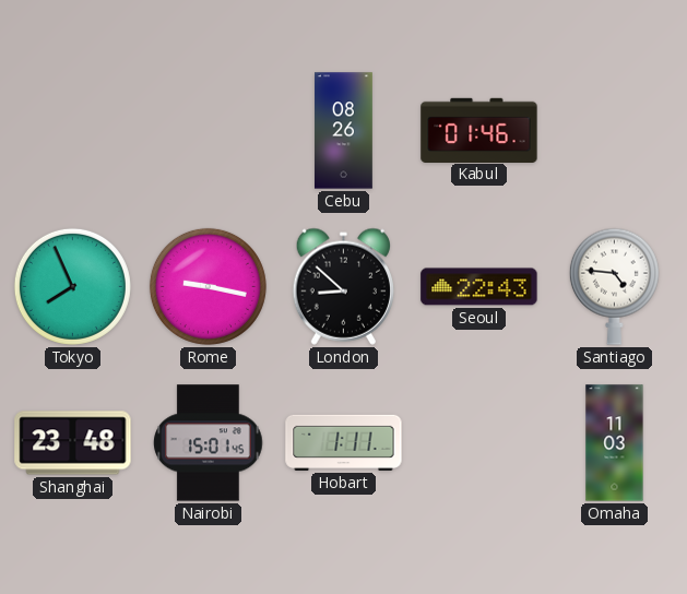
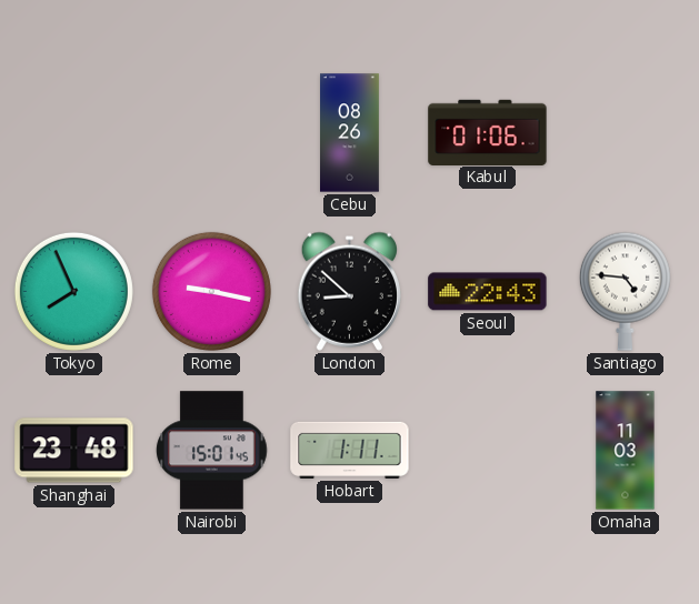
Kabul: 01:46 -> 01:06 (488, 132)
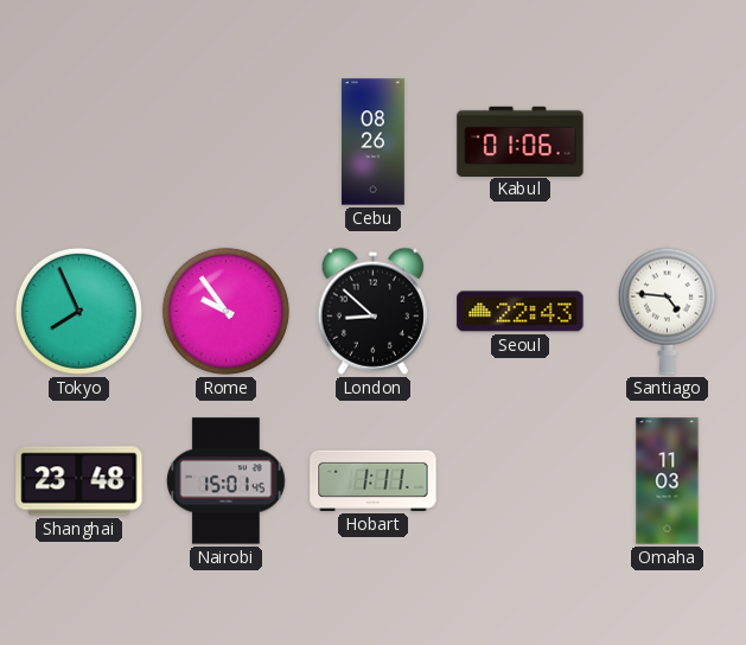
Rome: 9:17 -> 9:54 (225, 311)
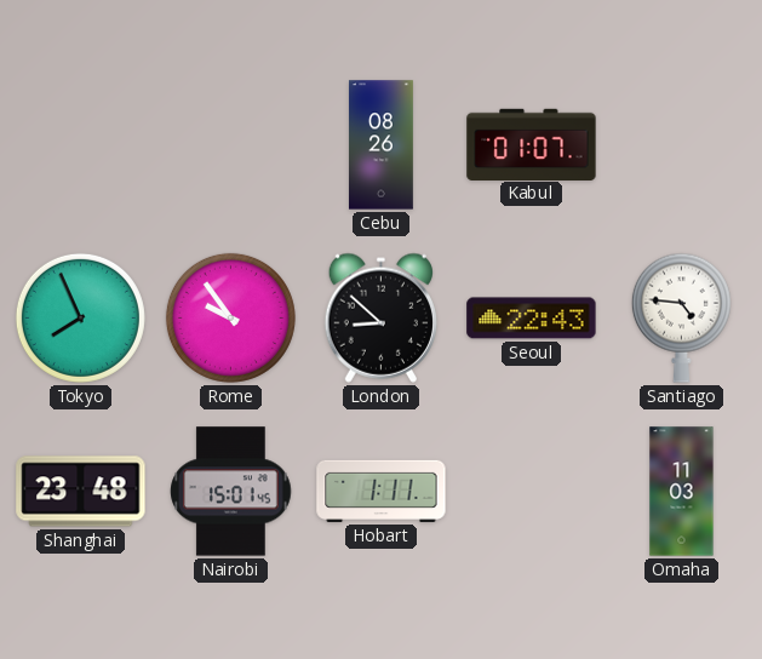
Kabul: 01:06 -> 01:07 (532, 144)
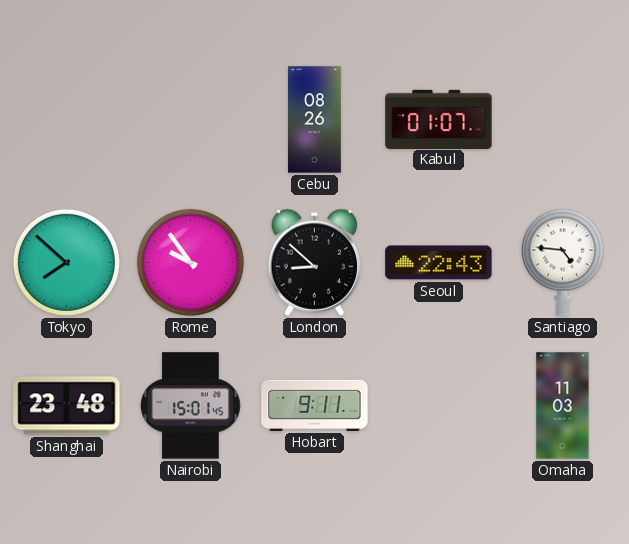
Tokyo: 7:56 -> 7:52 (66, 262)
Hobart: 1:11 -> 9:11 (315, 405)
